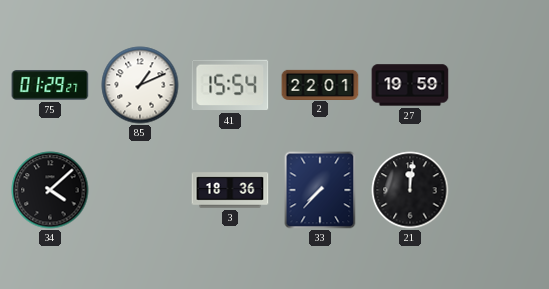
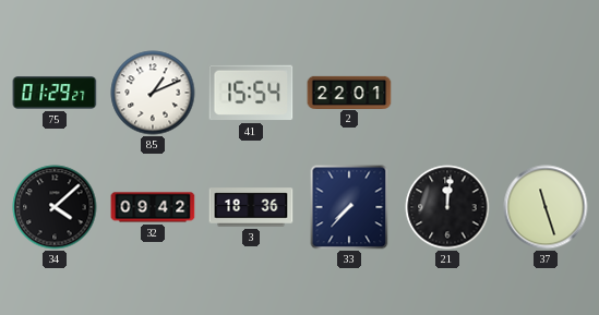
27: 19:59 -> none (410, 85)
32: none -> 09:42 (153, 207)
37: none -> 11:27 (546, 207)
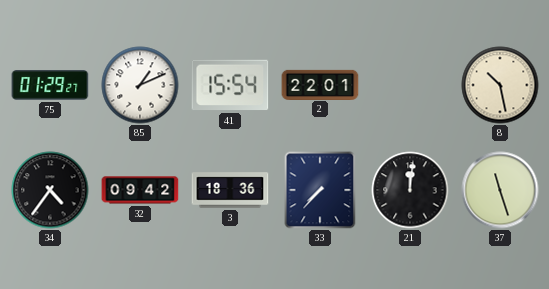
8: none -> 10:28 (500, 85)
34: 4:08 -> 4:36 (50, 190)
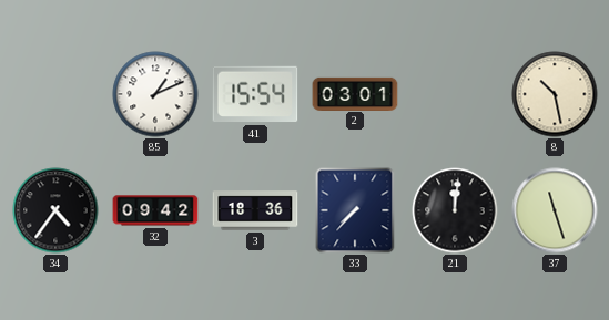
75: 01:29 -> none (50, 85)
2: 22:01 -> 03:01 (355, 93)
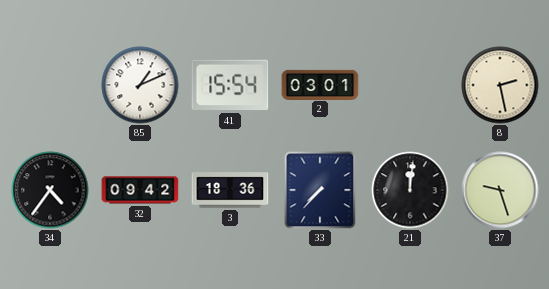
8: 10:28 -> 2:28 (500, 85)
37: 11:27 -> 9:27 (500, 190)
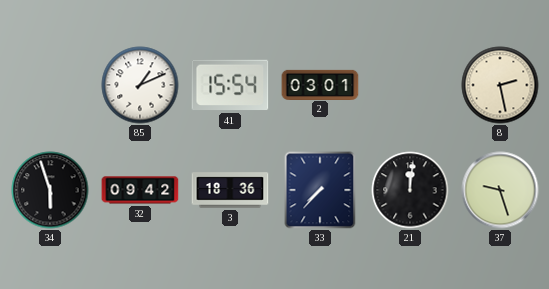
34: 4:36 -> 5:57 (50, 190)
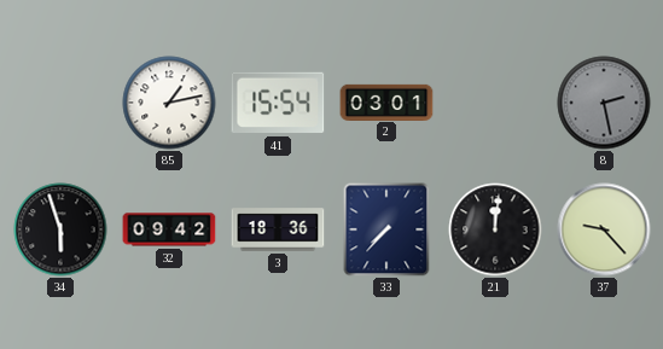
85: 1:11 -> 1:13 (169, 103)
8 dial: cream -> grey (604, 103)
37: 9:27 -> 9:23 (604, 229)
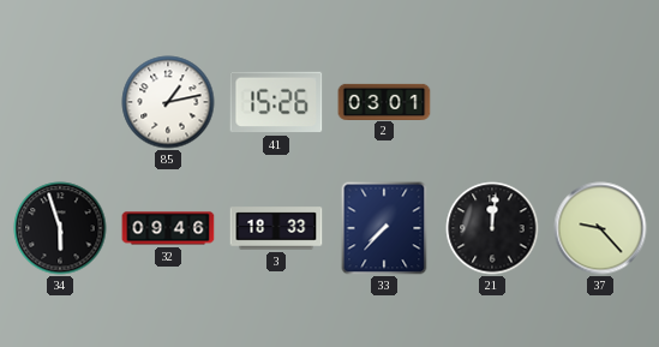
41: 15:54 -> 15:26 (276, 102)
8: 2:28 -> none (604, 103)
32: 09:42 -> 09:46 (168, 228)
3: 18:36 -> 18:33 (276, 228)
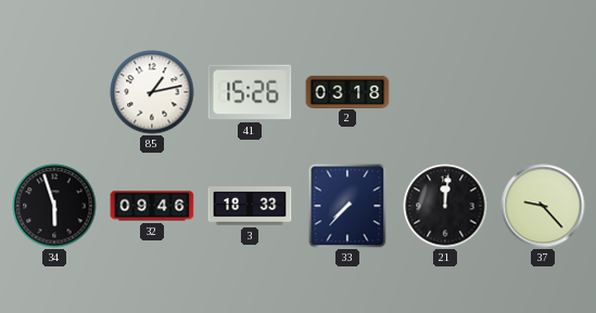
2: 03:01 -> 03:18 (347, 91)
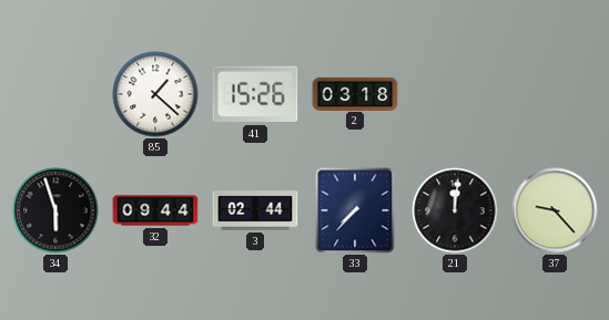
85: 1:13 -> 1:22 (155, 94)
32: 09:46 -> 09:44 (155, 210)
3: 18:33 -> 02:44 (255, 210)
